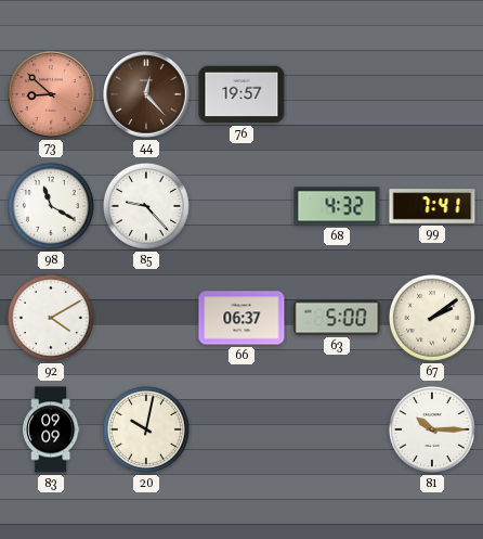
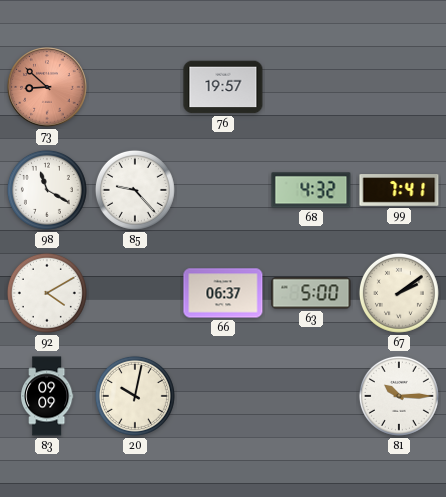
44: 12:23 -> none (146, 94)
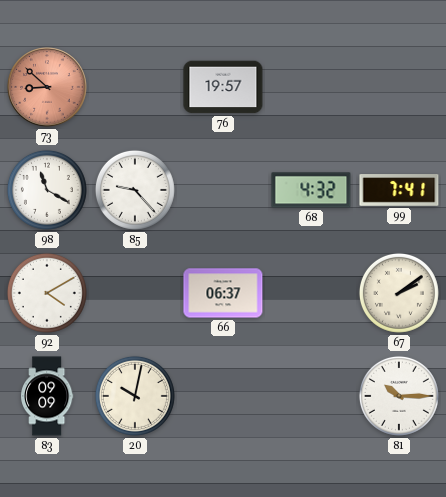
63: 5:00 -> none (311, 293)
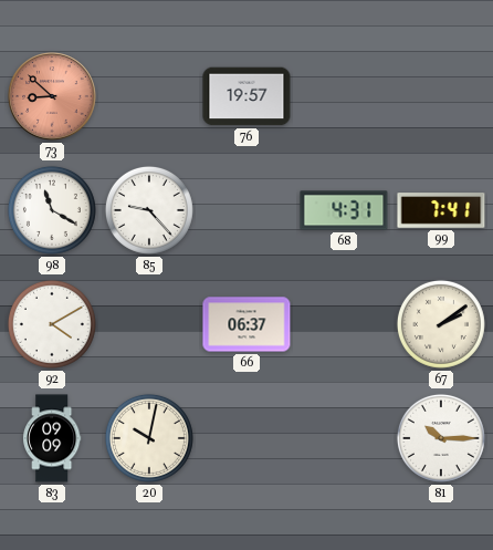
68: 4:32 -> 4:31 (344, 210)
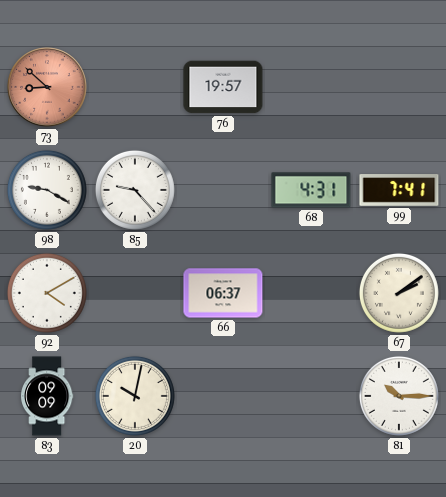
98: 11:20 -> 9:20 (47, 190)
